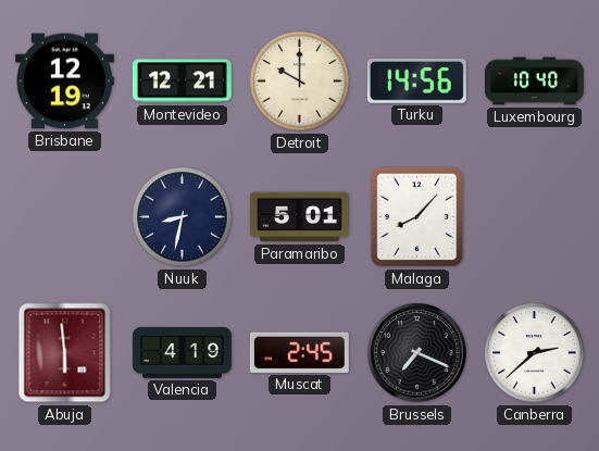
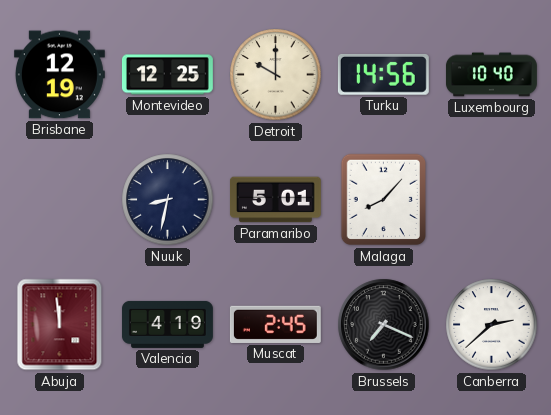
Montevideo: 12:21 -> 12:25 (167, 75)
Abuja: 5:59 -> 11:59 (60, 325)
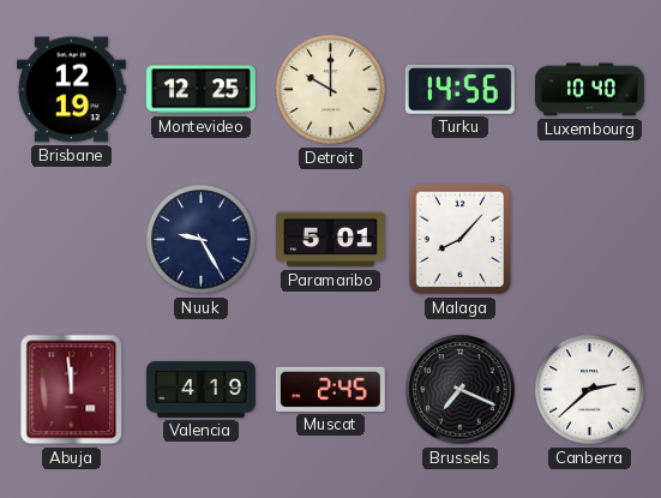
Nuuk: 8:32 -> 9:25 (202, 240)
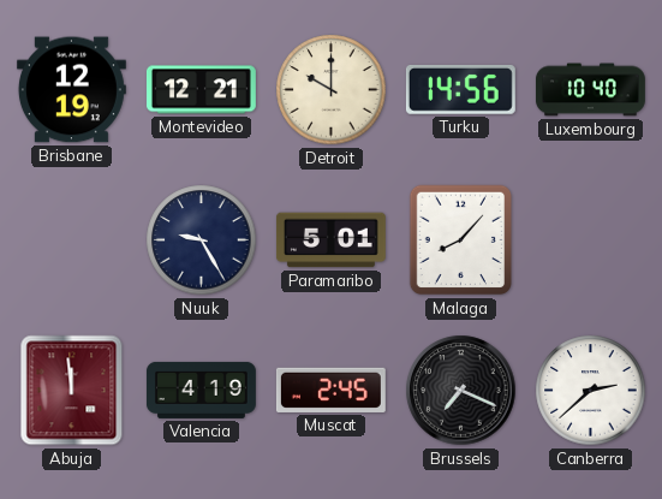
Montevideo: 12:25 -> 12:21 (201, 90)
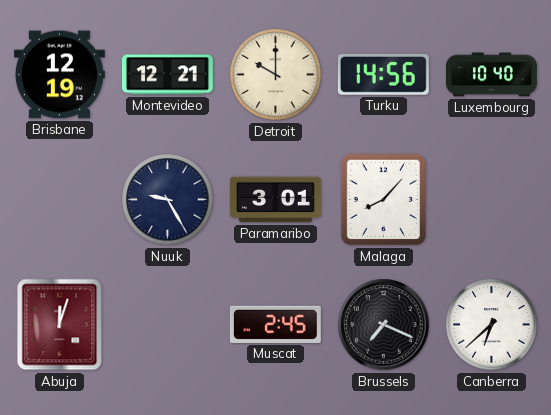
Paramaribo: 5:01 -> 3:01 (275, 200)
Abuja: 11:59 -> 12:03 (60, 325)
Valencia: 4:19 -> none (202, 390)
Canberra: 2:38 -> 6:38 (492, 325)
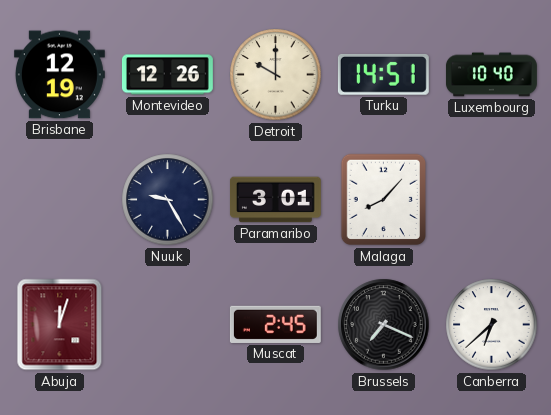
Montevideo: 12:21 -> 12:26 (167, 75)
Turku: 14:56 -> 14:51 (383, 74)
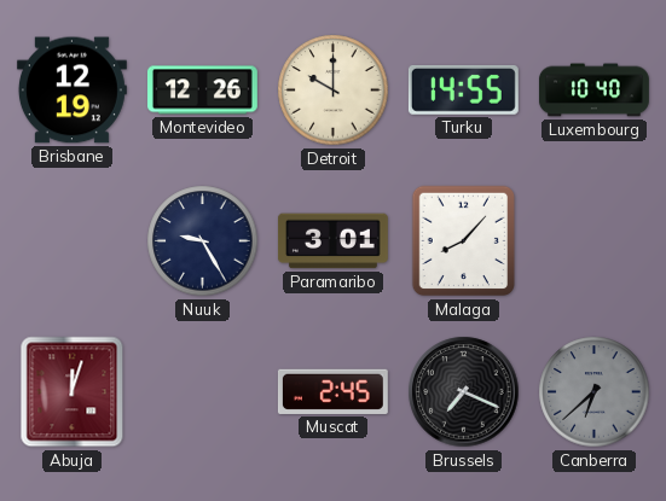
Turku: 14:51 -> 14:55 (463, 89)
Canberra dial: white -> grey (595, 392)
